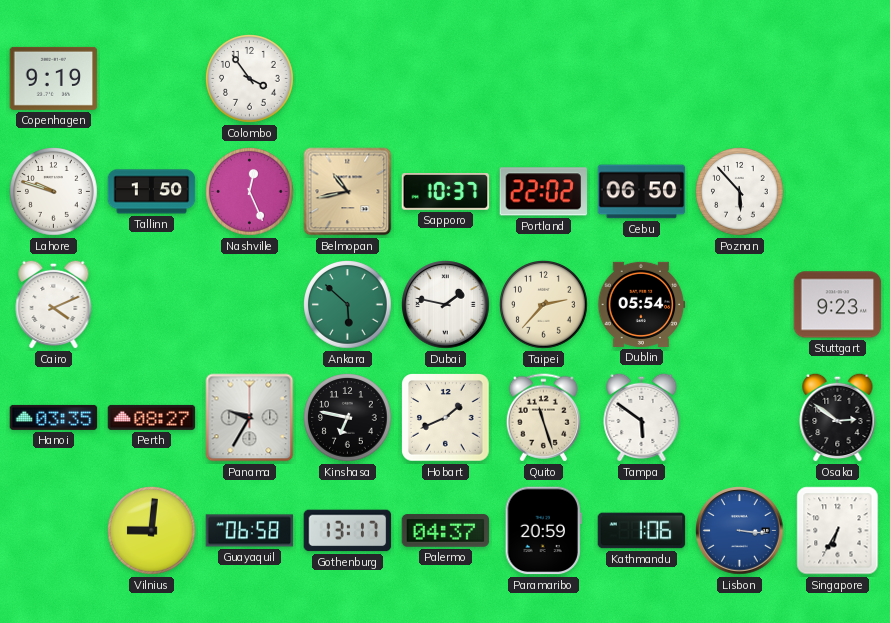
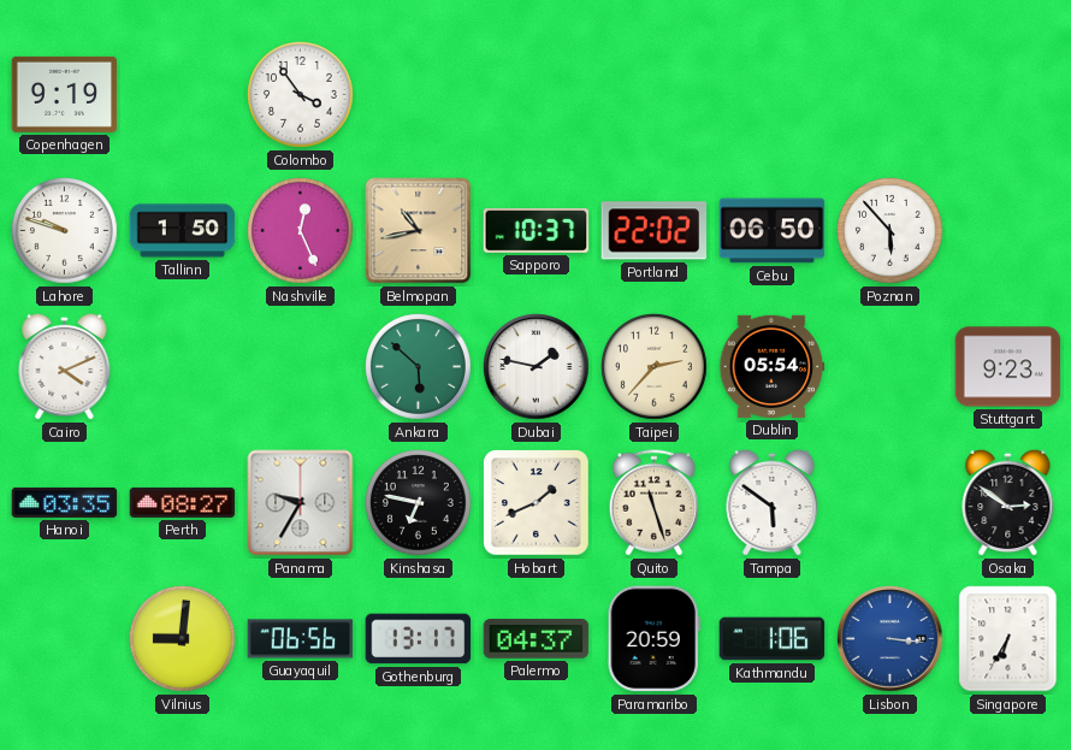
Guayaquil: 06:58 -> 06:56 (301, 639)
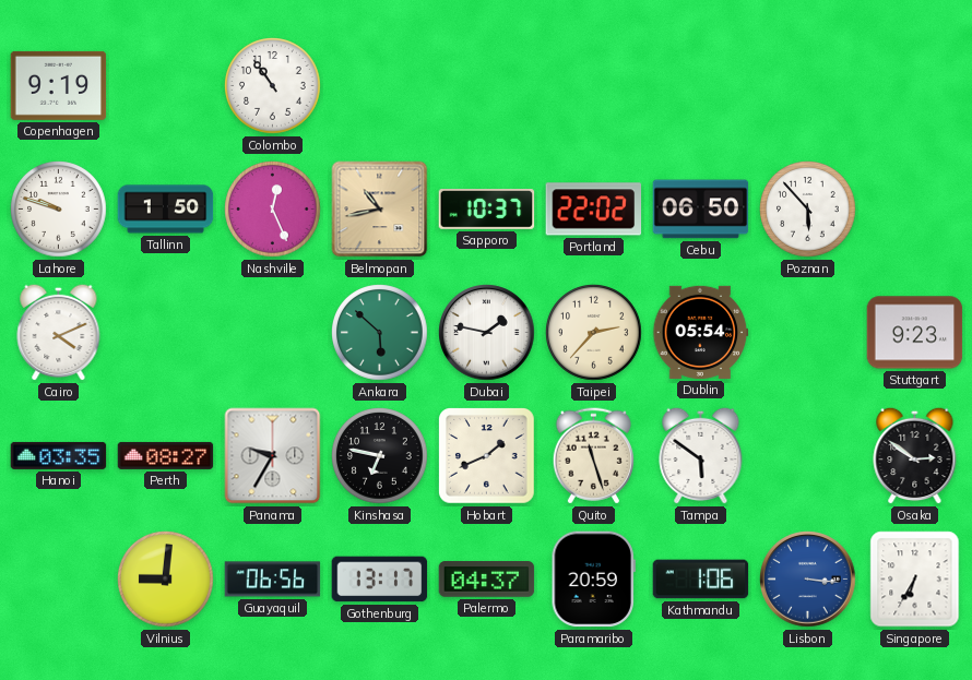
Colombo: 3:54 -> 10:54 (273, 86)
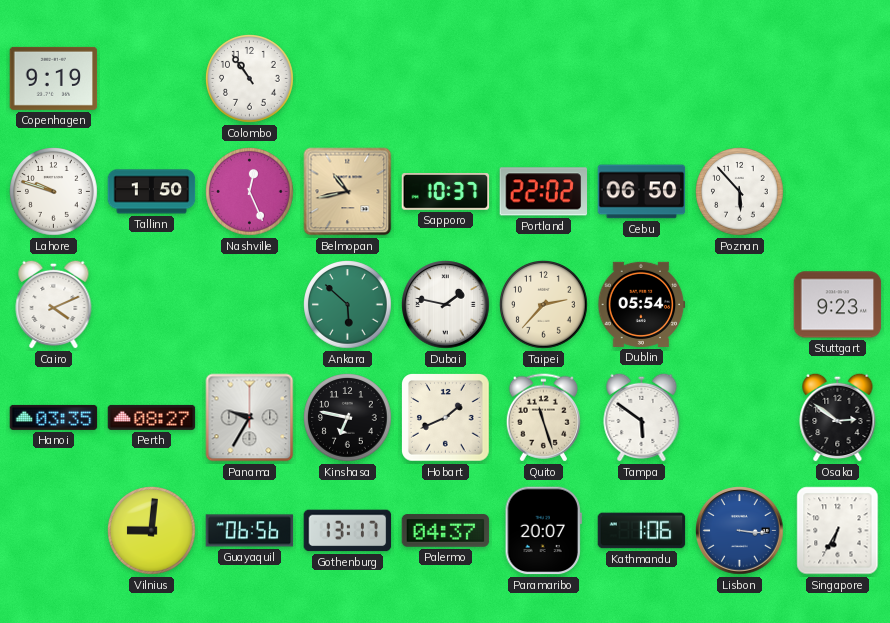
Paramaribo: 20:59 -> 20:07 (543, 531)
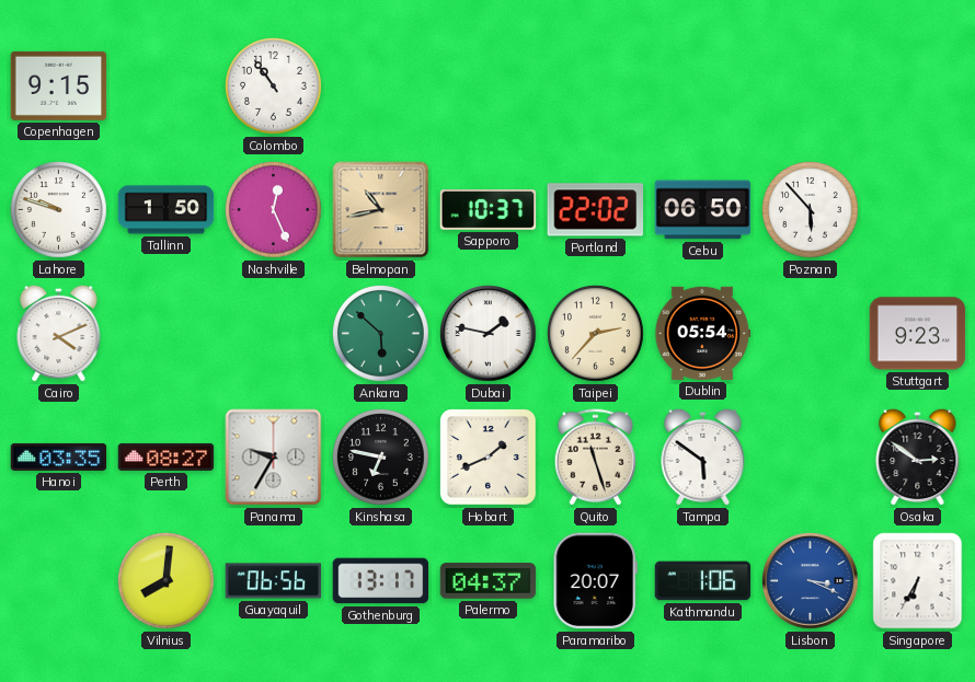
Copenhagen: 9:19 -> 9:15 (59, 85)
Vilnius: 9:01 -> 8:01 (167, 581)
Lisbon: 3:16 -> 3:19 (811, 581)
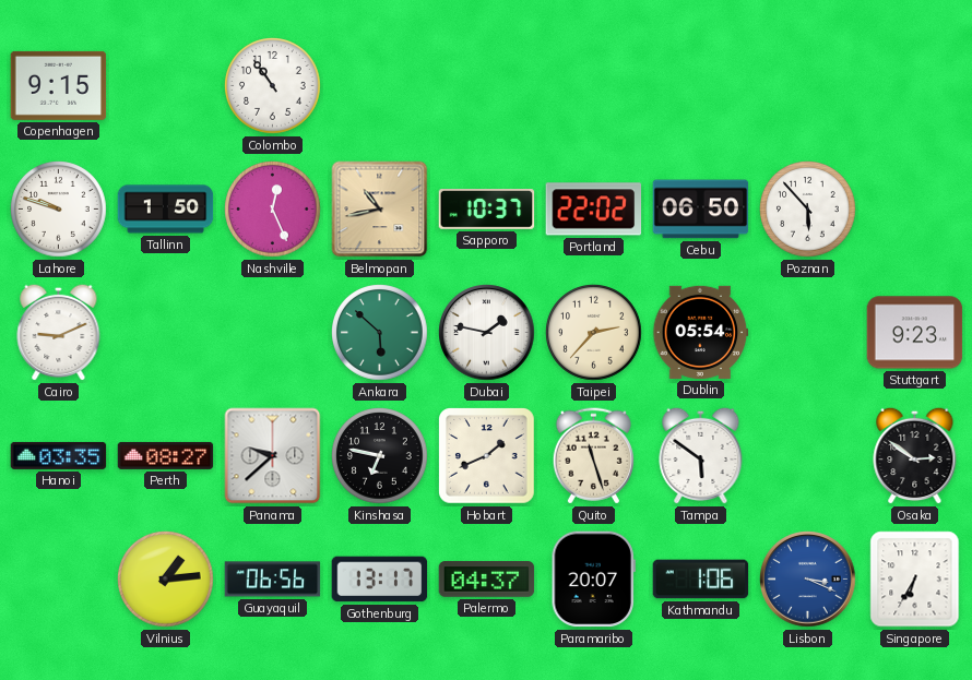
Cairo: 4:11 -> 9:11 (59, 332)
Panama: 9:35 -> 9:38 (273, 456)
Vilnius: 8:01 -> 1:14 (166, 580)
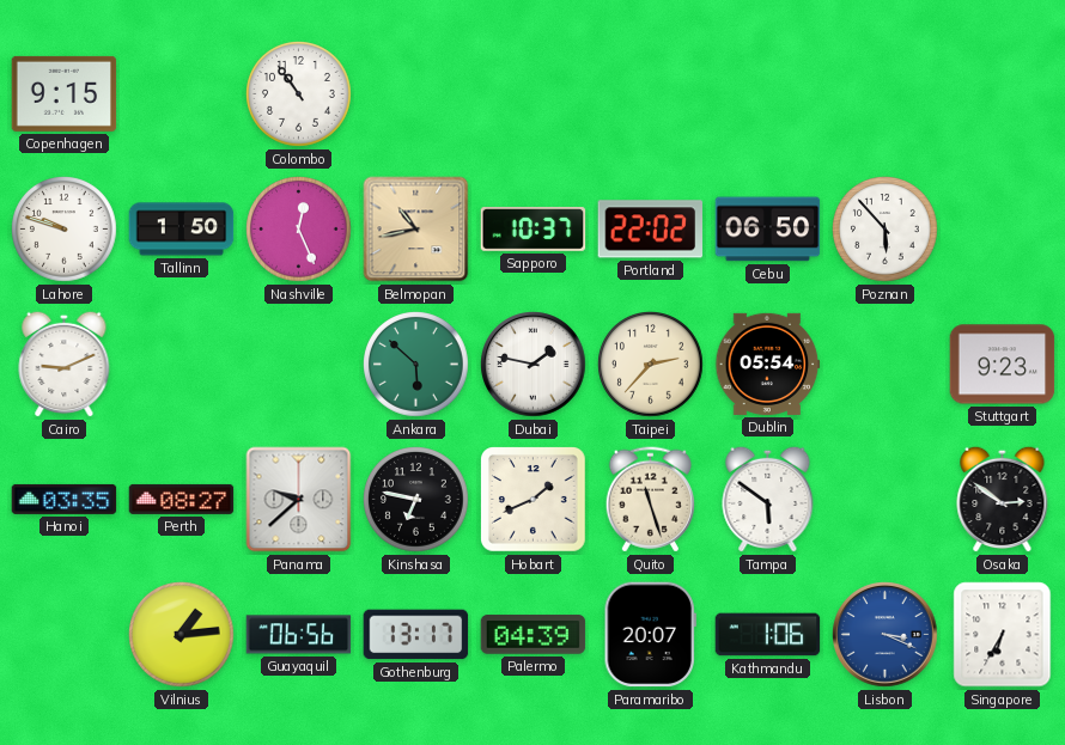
Palermo: 04:37 -> 04:39 (534, 635)
